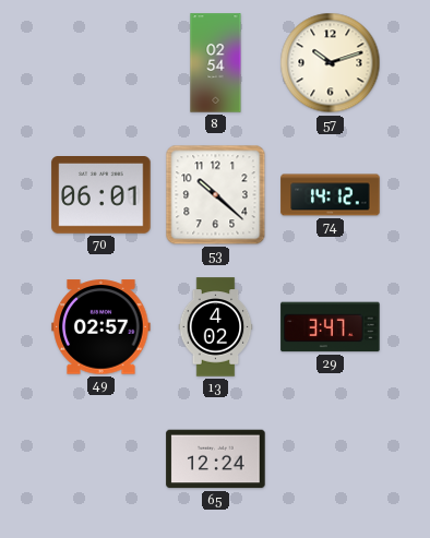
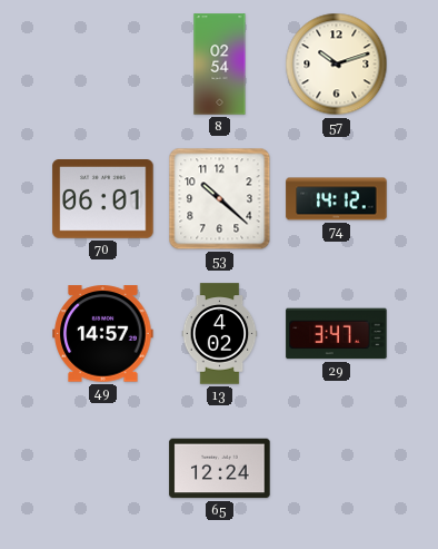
49: 02:57 -> 14:57 (103, 334)
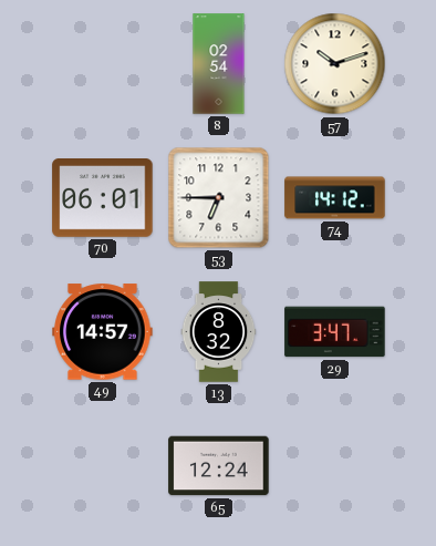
53: 10:22 -> 6:45 (219, 198)
13: 4:02 -> 8:32 (219, 332)
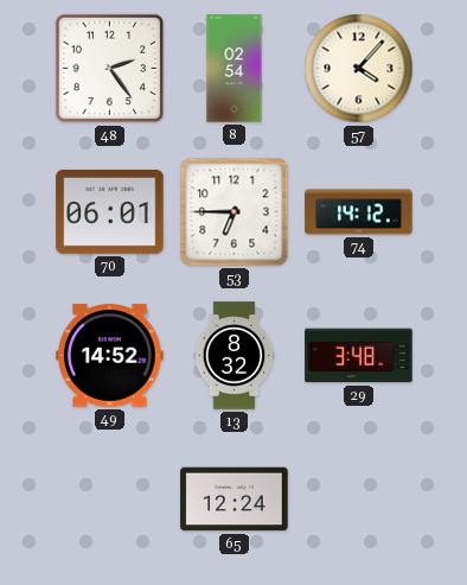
48: none -> 2:24 (110, 69)
57: 10:12 -> 4:07 (359, 69)
49: 14:57 -> 14:52 (110, 356)
29: 3:47 -> 3:48 (359, 356)
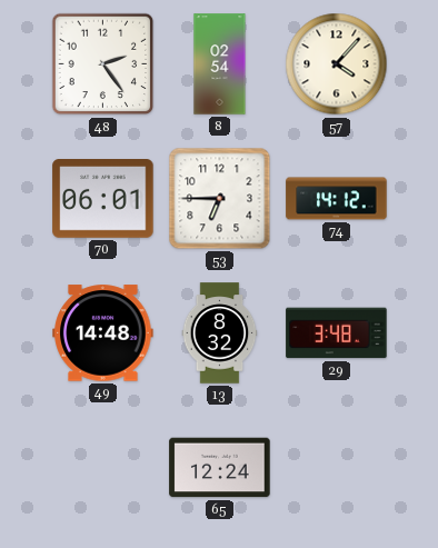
49: 14:52 -> 14:48 (103, 333)
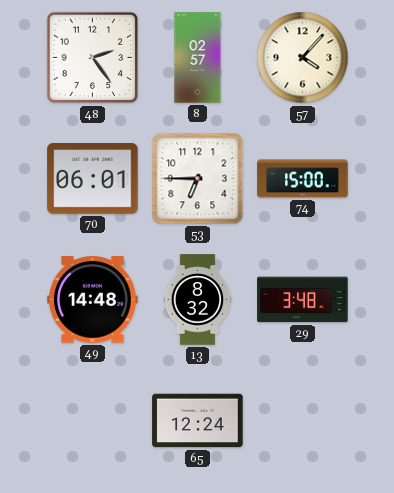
8: 02:54 -> 02:57 (198, 58)
74: 14:12 -> 15:00 (303, 179)
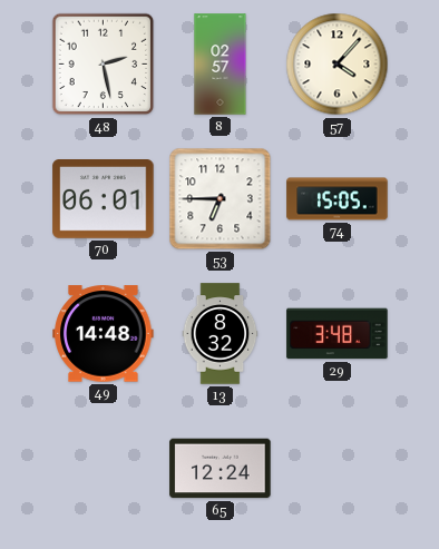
48: 2:24 -> 2:28 (104, 65)
74: 15:00 -> 15:05 (338, 199)
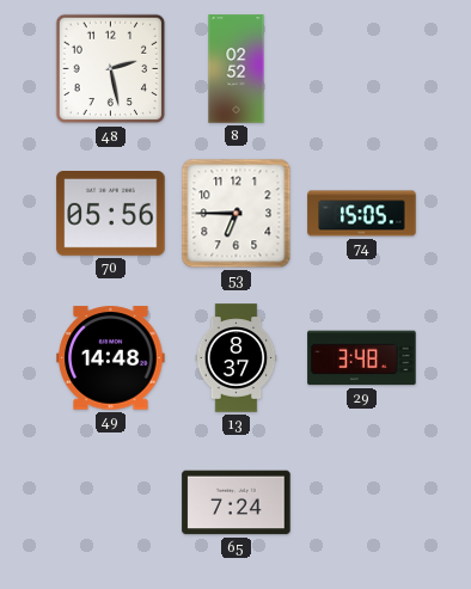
8: 02:57 -> 02:52 (237, 69)
57: 4:07 -> none (338, 65)
70: 06:01 -> 05:56 (111, 214)
13: 8:32 -> 8:37 (237, 358)
65: 12:24 -> 7:24 (237, 503)
